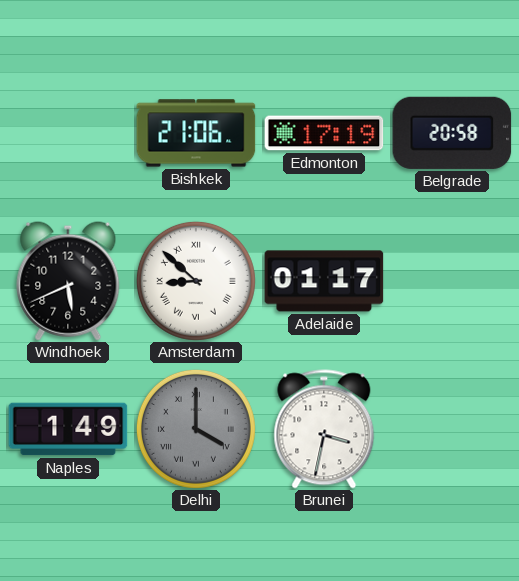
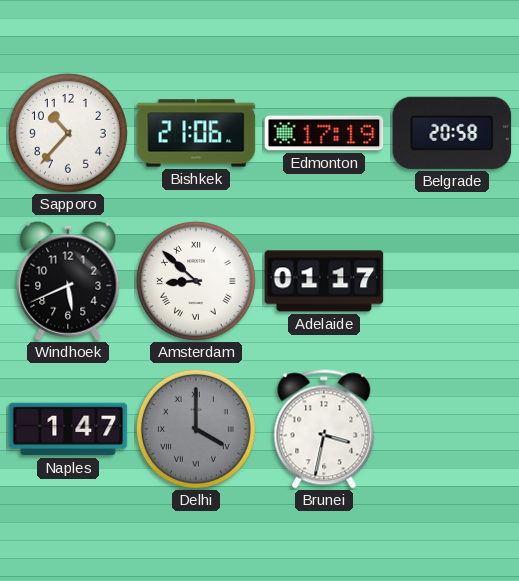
Sapporo: none -> 10:37 (68, 133)
Naples: 1:49 -> 1:47 (68, 429)
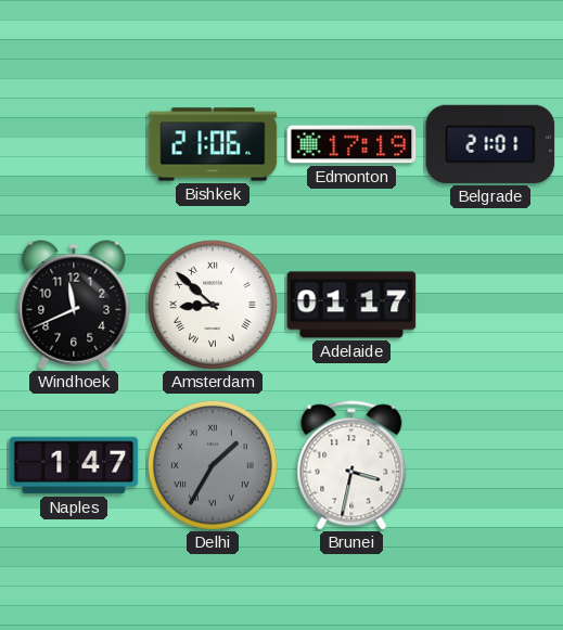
Sapporo: 10:37 -> none (68, 133)
Belgrade: 20:58 -> 21:01 (490, 144)
Windhoek: 5:41 -> 11:41 (74, 305)
Delhi: 4:00 -> 1:35 (213, 465)
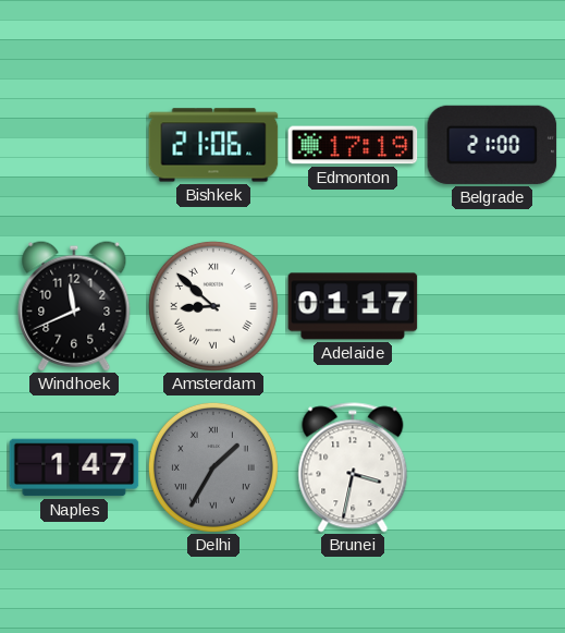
Belgrade: 21:01 -> 21:00 (492, 145)
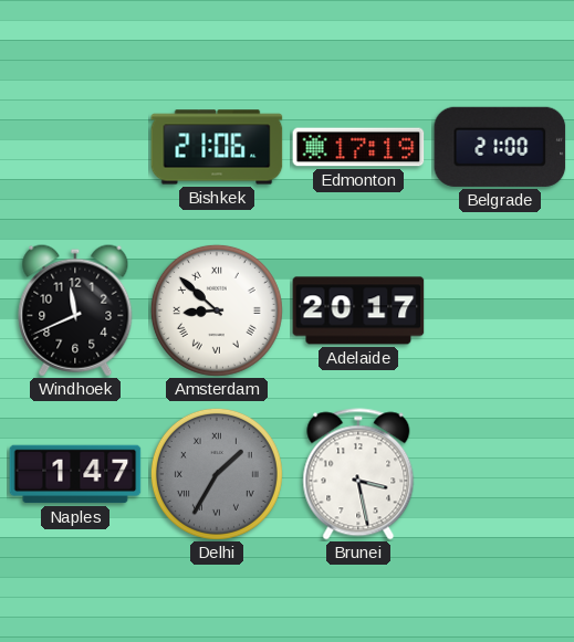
Adelaide: 01:17 -> 20:17 (358, 311)
Brunei: 3:32 -> 3:28 (358, 474)
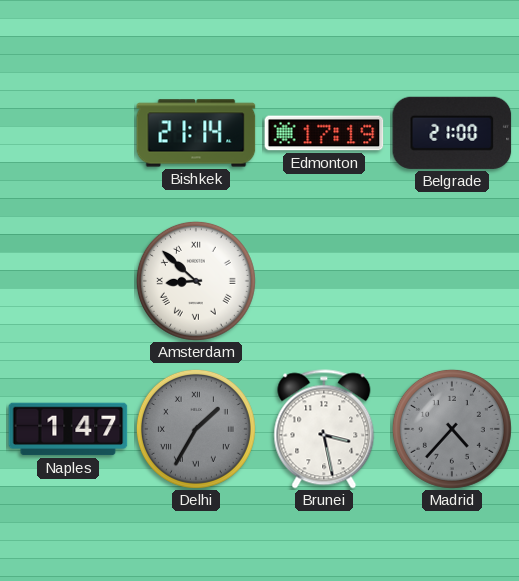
Bishkek: 21:06 -> 21:14 (196, 133)
Windhoek: 11:41 -> none (75, 311)
Adelaide: 20:17 -> none (358, 311)
Madrid: none -> 4:37 (452, 429)
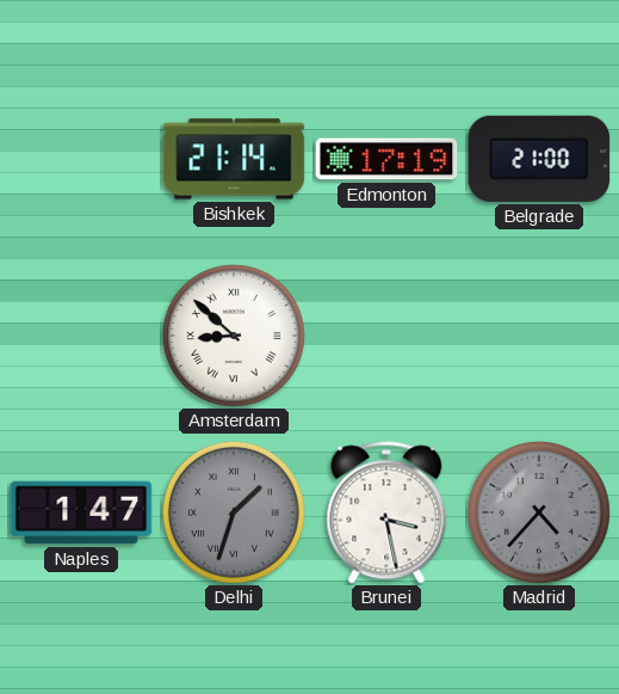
Delhi: 1:35 -> 1:33 (234, 512)
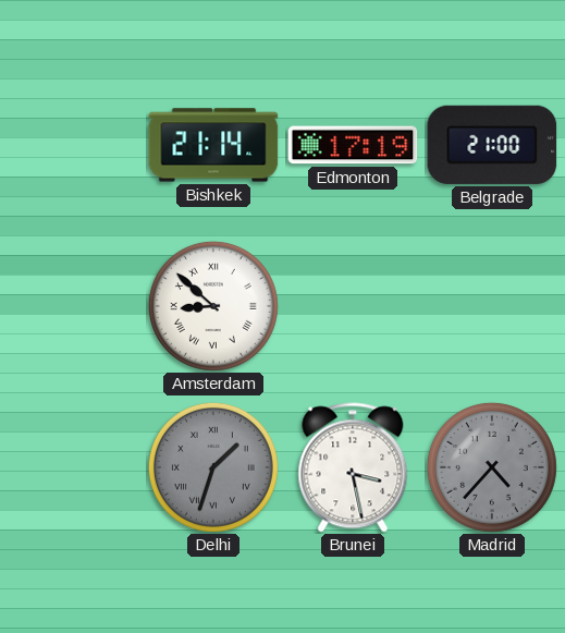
Naples: 1:47 -> none (81, 512)
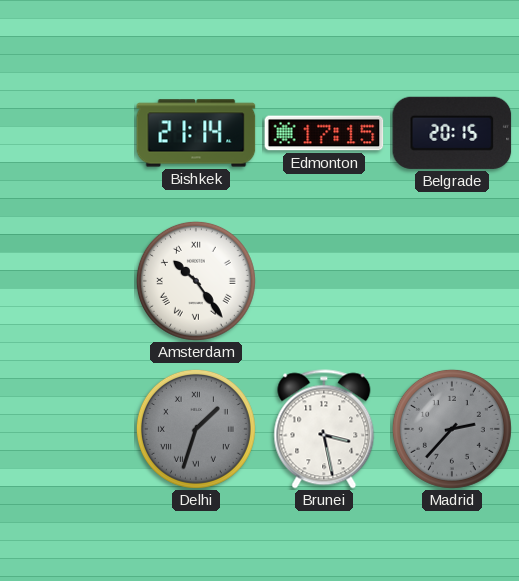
Edmonton: 17:19 -> 17:15 (324, 133)
Belgrade: 21:00 -> 20:15 (452, 133)
Amsterdam: 8:52 -> 10:24 (196, 281)
Madrid: 4:37 -> 2:37 (452, 429)
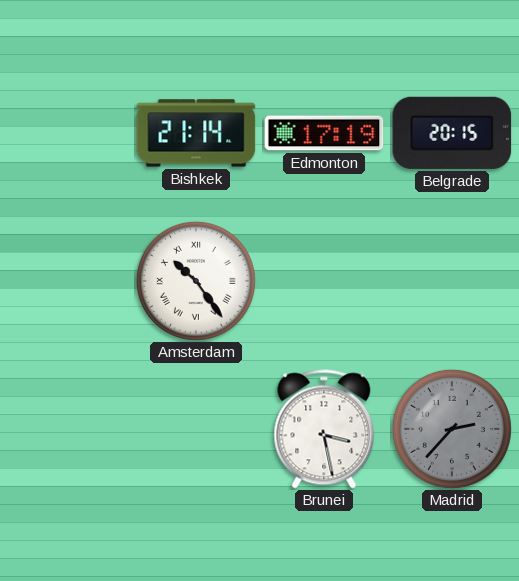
Edmonton: 17:15 -> 17:19 (324, 133)
Delhi: 1:33 -> none (196, 429)
